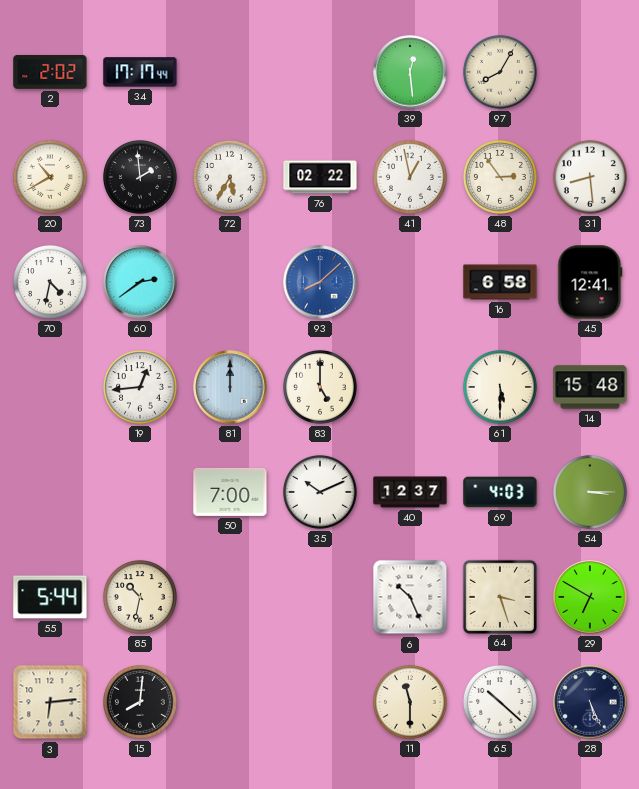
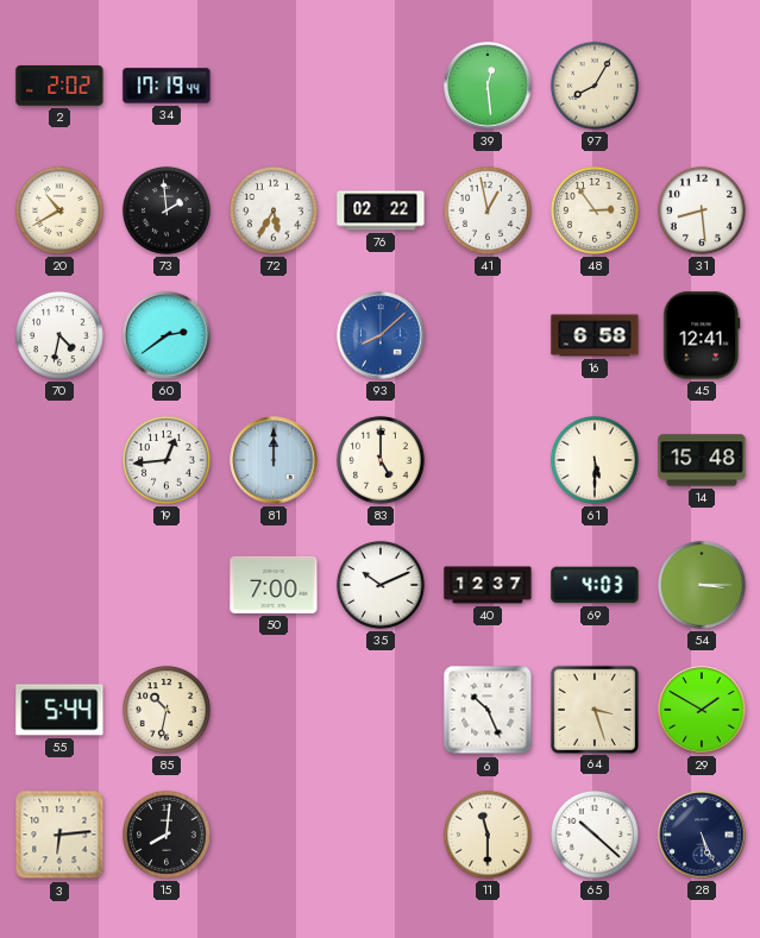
34: 17:17 -> 17:19 (167, 86)
29: 6:50 -> 1:50 (702, 710)
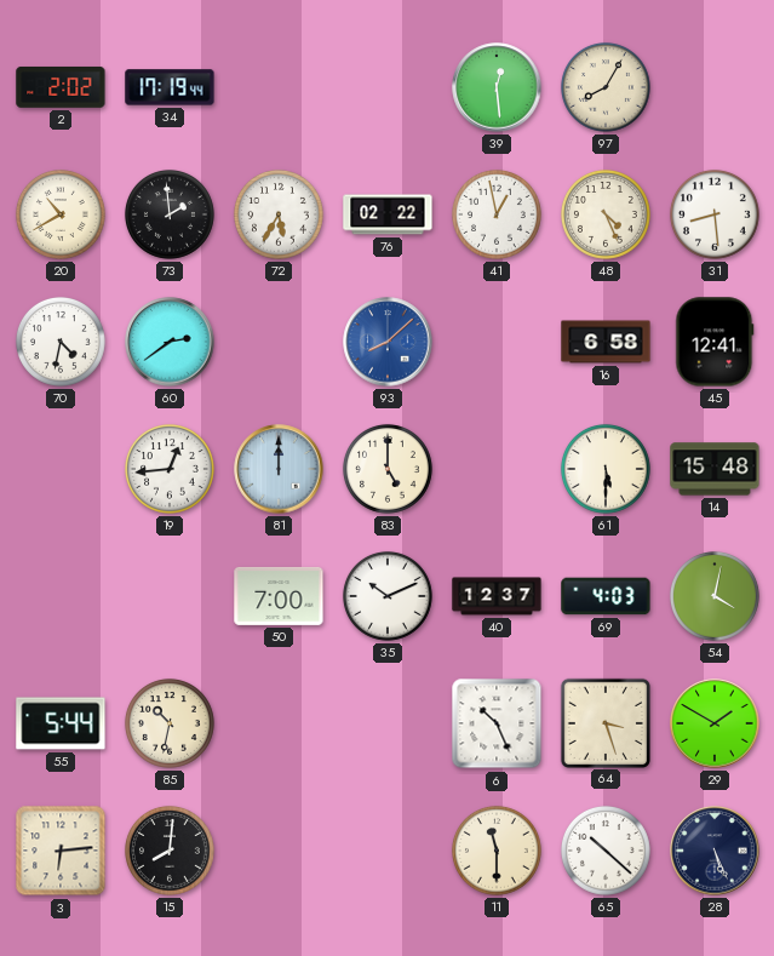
48: 2:54 -> 4:26 (606, 214)
54: 3:15 -> 4:02 (715, 596)
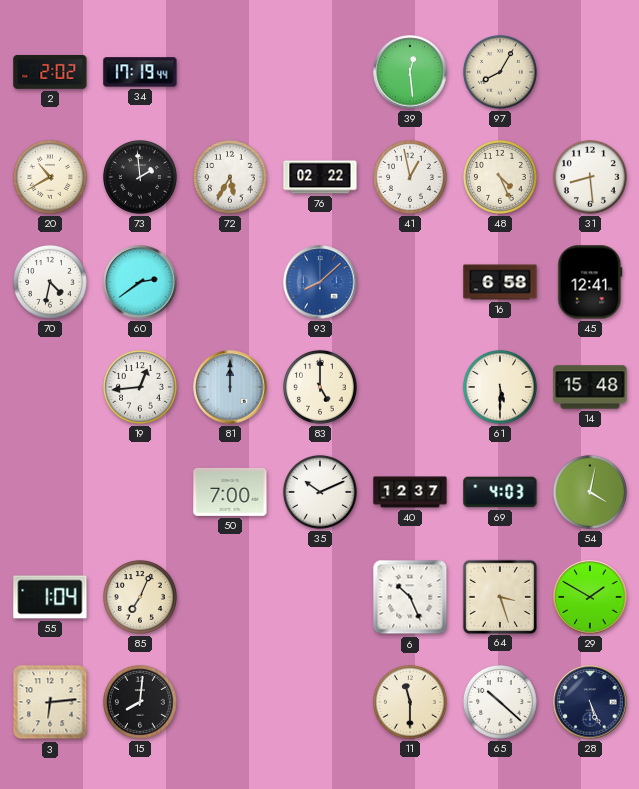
55: 5:44 -> 1:04 (50, 597)
85: 10:32 -> 7:04 (140, 597)
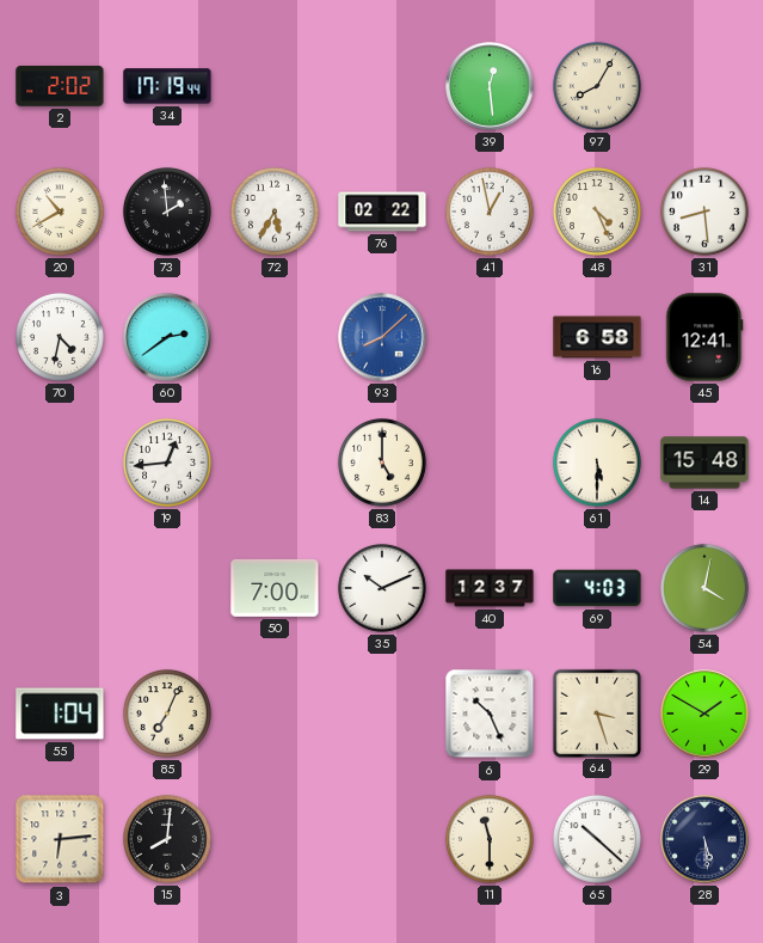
81: 12:00 -> none (230, 387)
28: 5:26 -> 5:29 (704, 839)
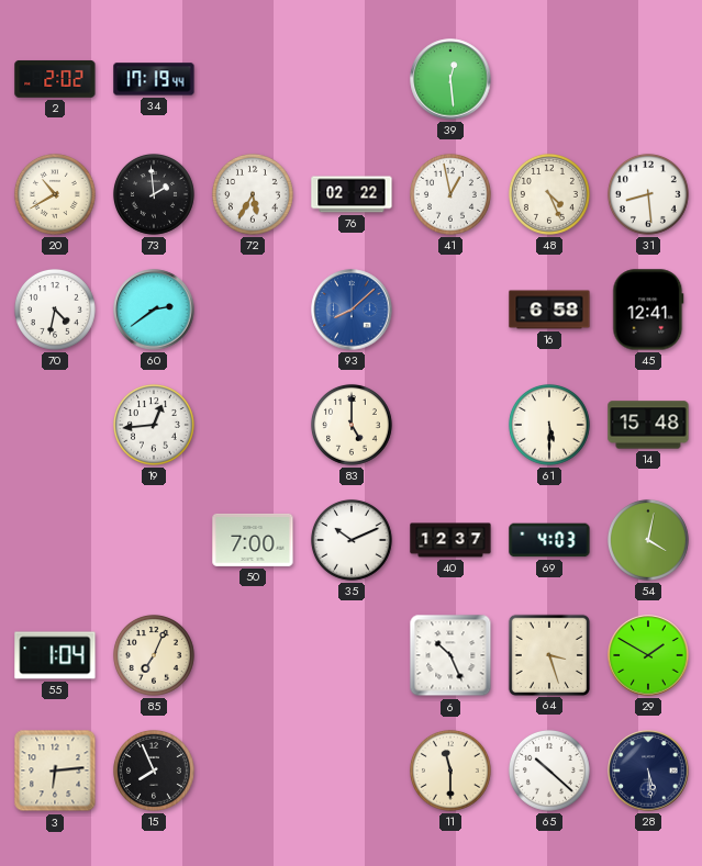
97: 8:05 -> none (597, 86)
15: 8:01 -> 7:56 (154, 771)
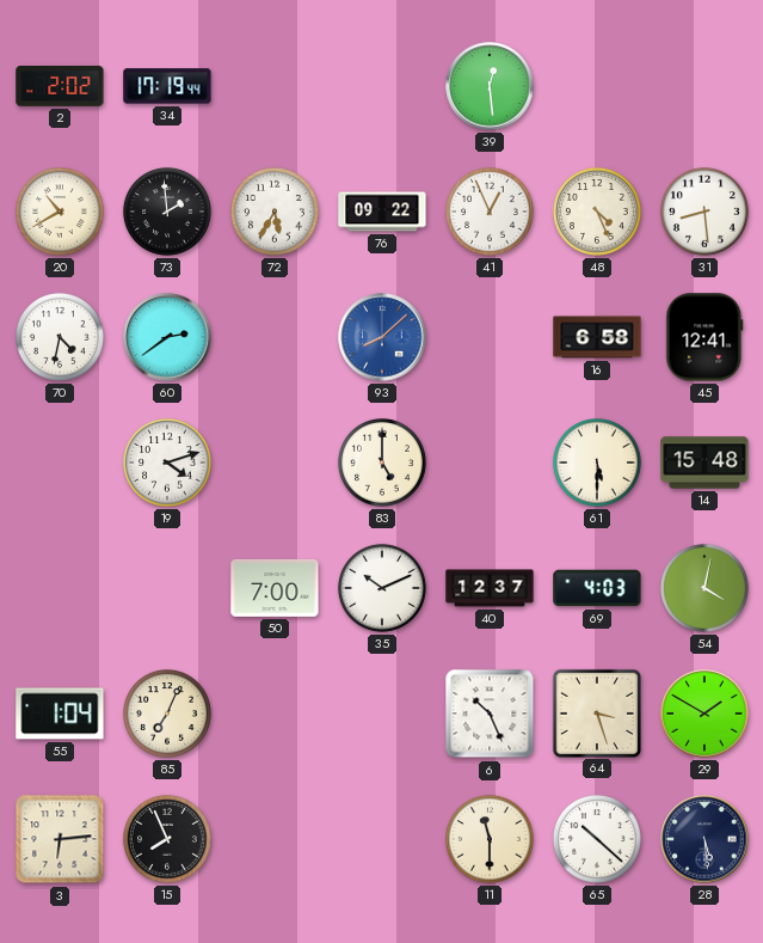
76: 02:22 -> 09:22 (382, 212)
41: 12:58 -> 12:56 (490, 212)
19: 12:44 -> 4:12 (167, 463)
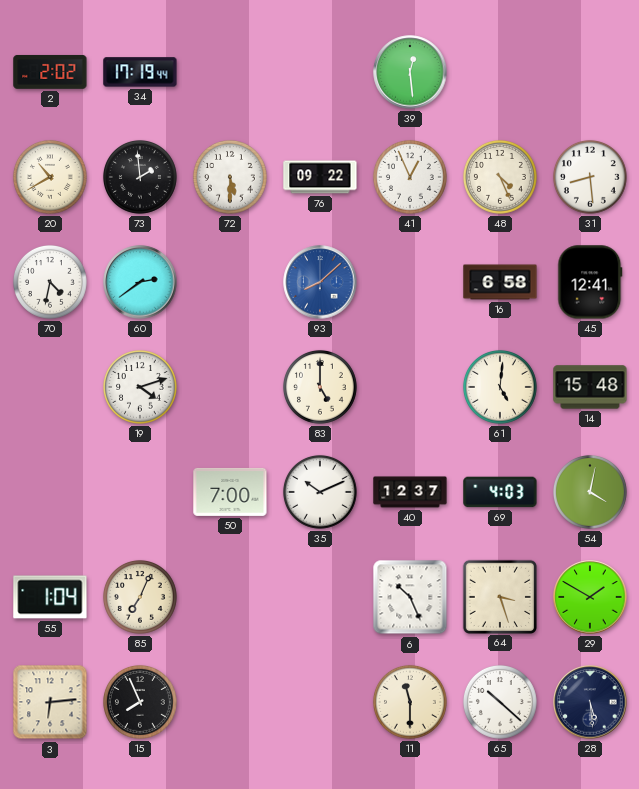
72: 5:35 -> 5:30 (230, 177)
61: 5:30 -> 5:01 (500, 387)
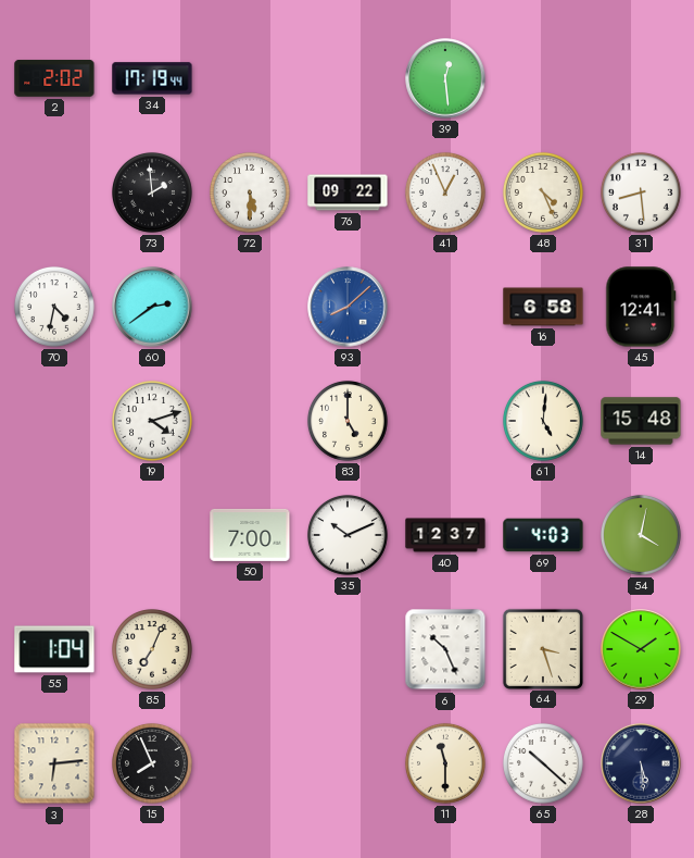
20: 10:40 -> none (50, 177)
